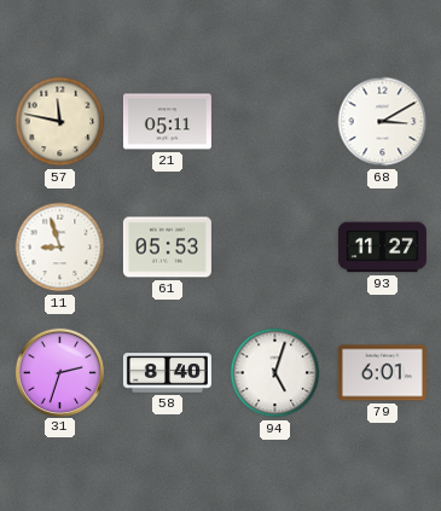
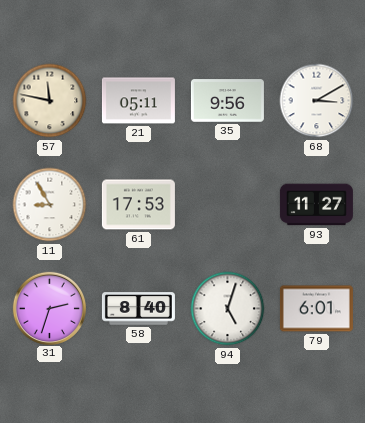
35: none -> 9:56 (227, 101)
11: 8:57 -> 8:55 (50, 205)
61: 05:53 -> 17:53 (138, 205)
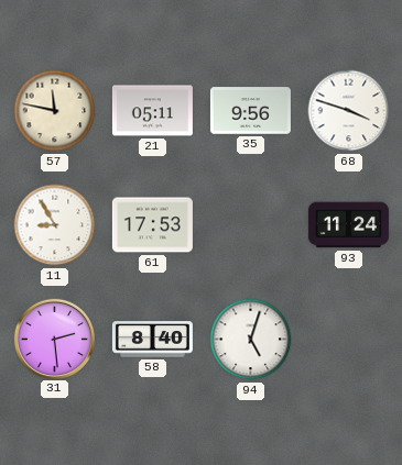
68: 3:10 -> 3:48 (349, 111)
93: 11:27 -> 11:24 (348, 225)
31: 2:33 -> 2:29 (54, 339)
79: 6:01 -> none (316, 309)
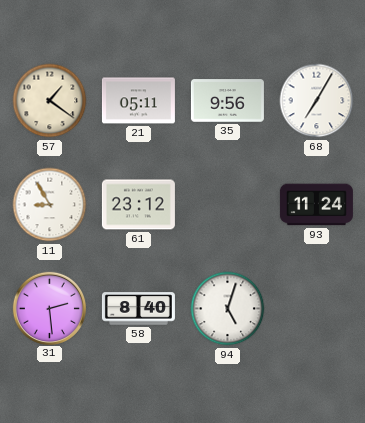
57: 11:47 -> 1:21 (50, 101)
68: 3:48 -> 7:05 (317, 101)
61: 17:53 -> 23:12 (138, 205)
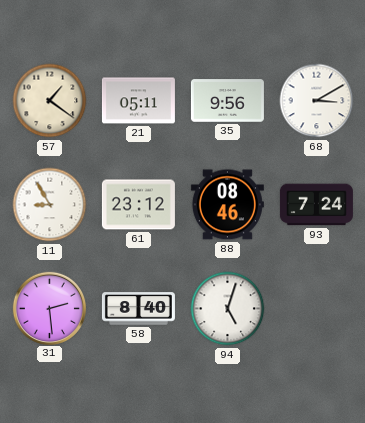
68: 7:05 -> 3:10 (317, 101)
88: none -> 08:46 (227, 205)
93: 11:24 -> 7:24 (316, 205)
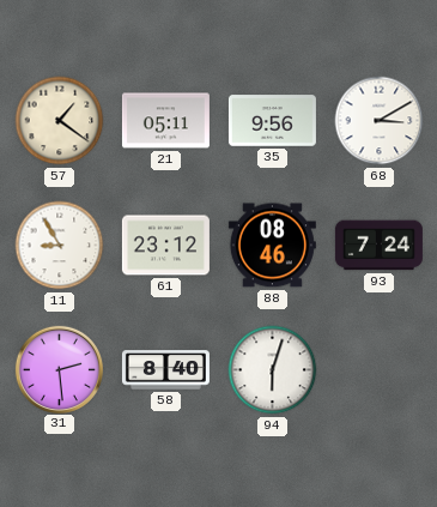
94: 5:03 -> 6:03 (273, 370)
